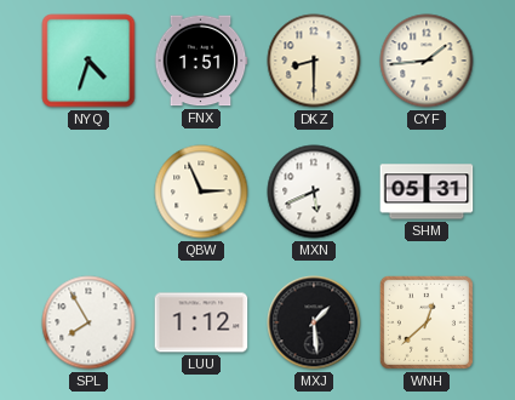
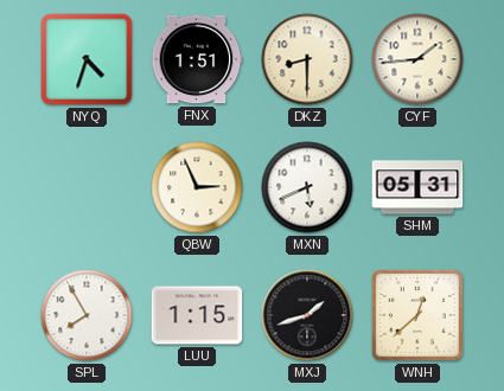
LUU: 1:12 -> 1:15 (197, 315)
MXJ: 1:29 -> 1:42 (307, 315)
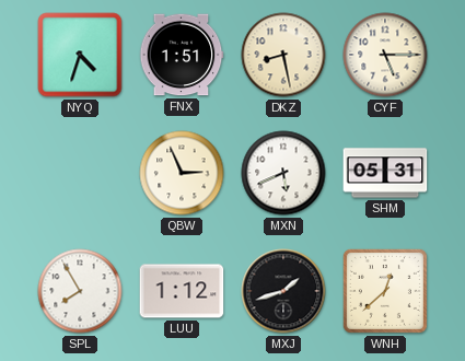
DKZ: 8:30 -> 8:28 (283, 55)
CYF: 1:44 -> 5:15 (385, 55)
LUU: 1:15 -> 1:12 (182, 291)
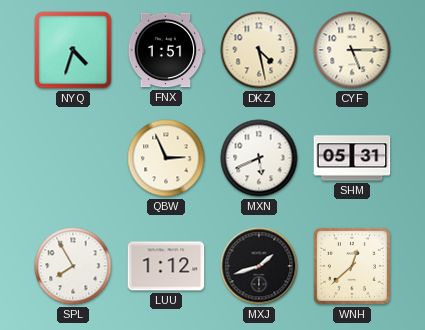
DKZ: 8:28 -> 4:28 (259, 50)
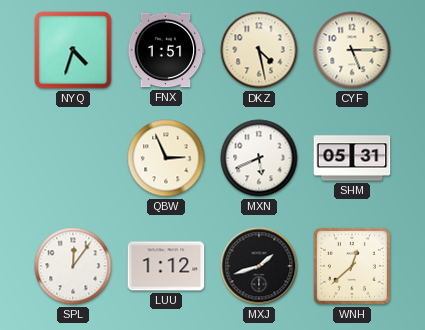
SPL: 7:55 -> 12:06 (73, 266)
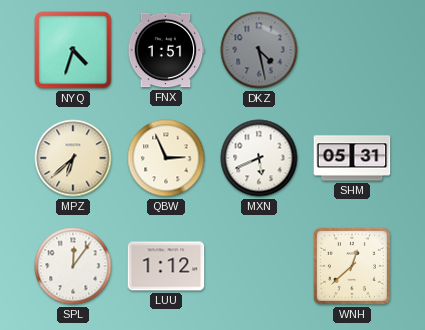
DKZ dial: cream -> grey (259, 50)
CYF: 5:15 -> none (352, 50)
MPZ: none -> 6:38 (73, 158)
MXJ: 1:42 -> none (259, 266)
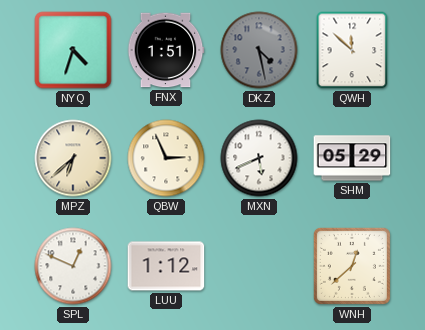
QWH: none -> 11:52 (352, 50)
SHM: 05:31 -> 05:29 (352, 158)
SPL: 12:06 -> 12:49 (73, 266)
